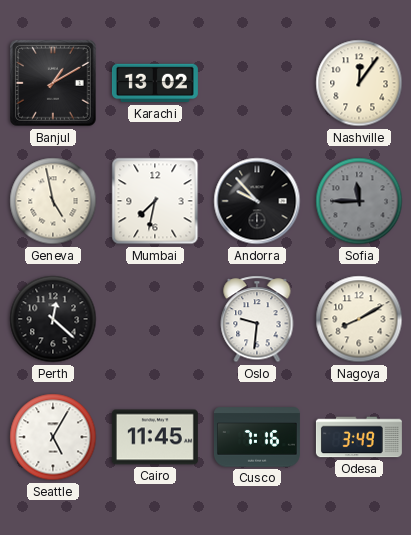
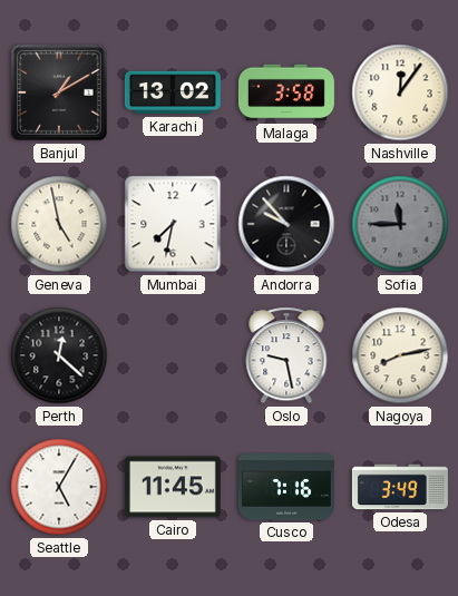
Malaga: none -> 3:58 (286, 92)
Oslo: 9:31 -> 9:28 (286, 355)
Nagoya: 8:10 -> 8:13 (400, 355)
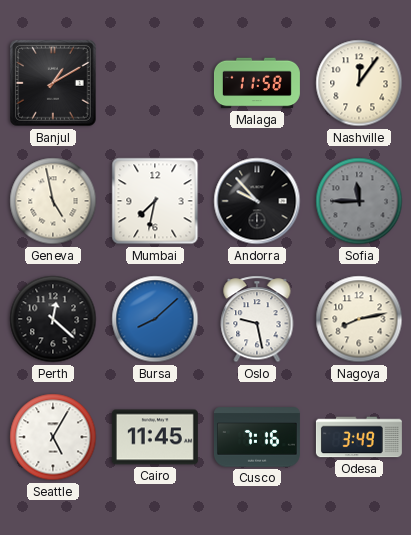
Karachi: 13:02 -> none (173, 92)
Malaga: 3:58 -> 11:58 (257, 83)
Bursa: none -> 8:08 (155, 319)
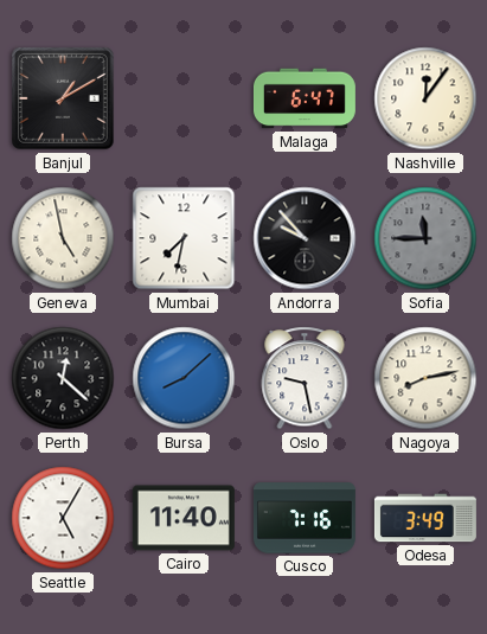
Malaga: 11:58 -> 6:47 (305, 98)
Cairo: 11:45 -> 11:40 (184, 518)
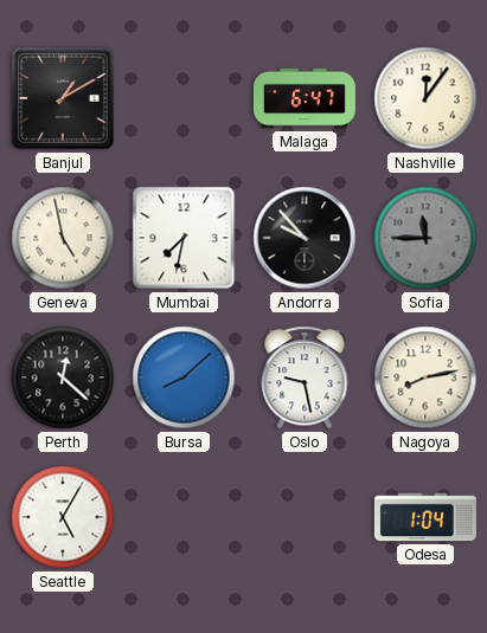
Cairo: 11:40 -> none (184, 518)
Cusco: 7:16 -> none (305, 518)
Odesa: 3:49 -> 1:04 (425, 517)
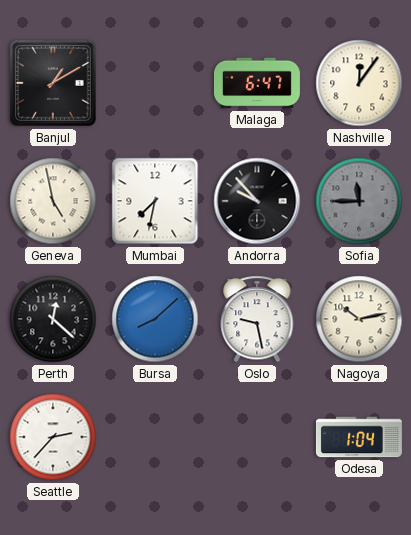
Nagoya: 8:13 -> 10:13 (359, 319)
Seattle: 5:05 -> 2:37 (53, 437)
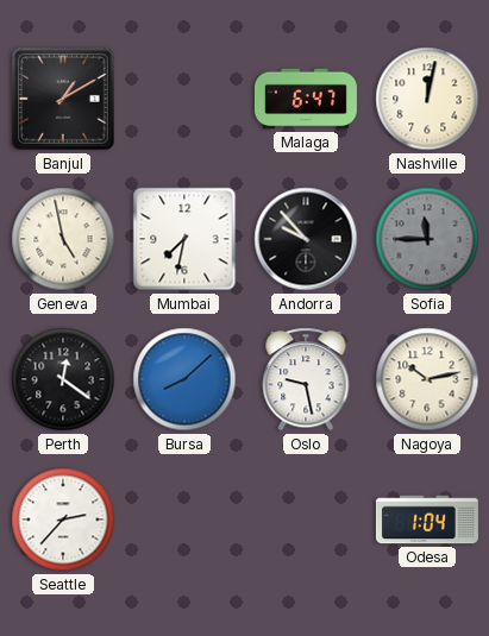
Nashville: 12:06 -> 12:02 (427, 99)
Perth: 12:22 -> 12:21 (63, 379)
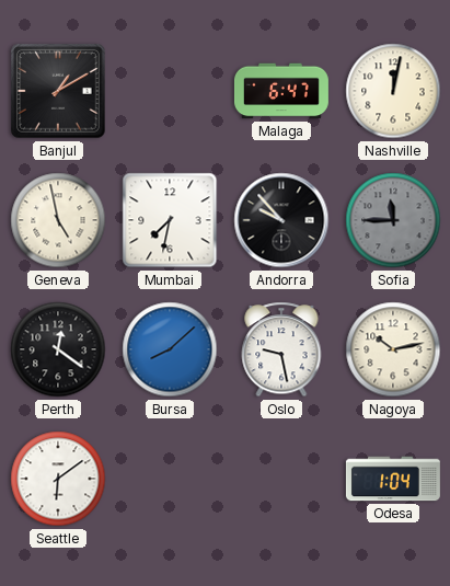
Seattle: 2:37 -> 6:09 (58, 479)
